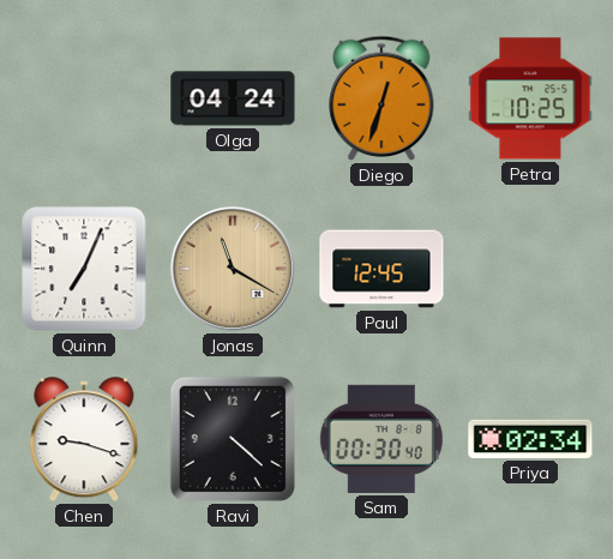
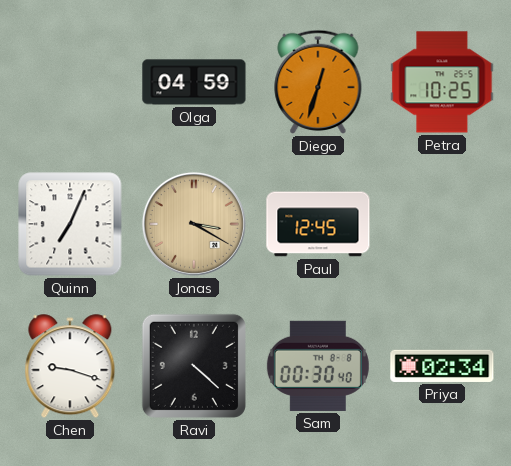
Olga: 04:24 -> 04:59 (194, 82)
Jonas: 11:20 -> 3:20 (194, 224)
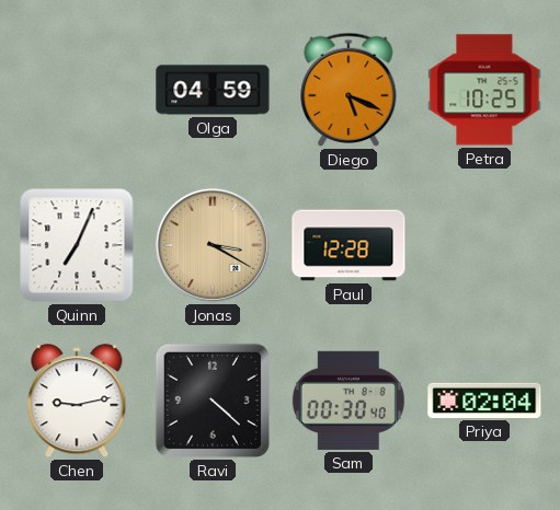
Diego: 12:33 -> 5:19 (348, 90)
Paul: 12:45 -> 12:28 (348, 245)
Chen: 9:18 -> 9:13 (77, 402)
Priya: 02:34 -> 02:04 (484, 401)
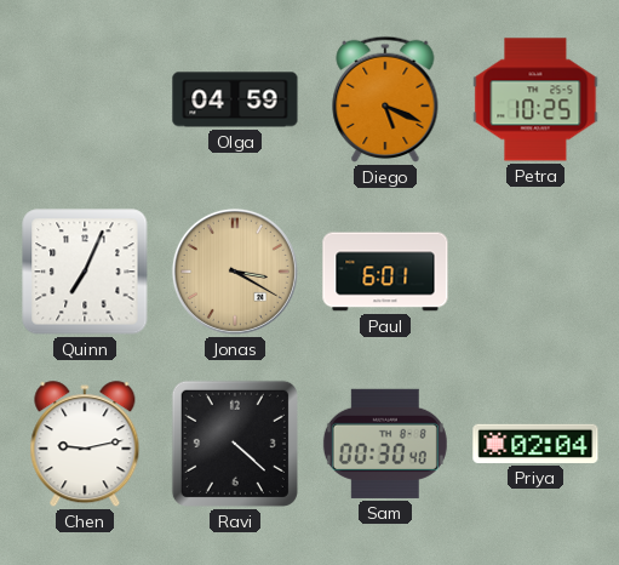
Paul: 12:28 -> 6:01 (385, 272)
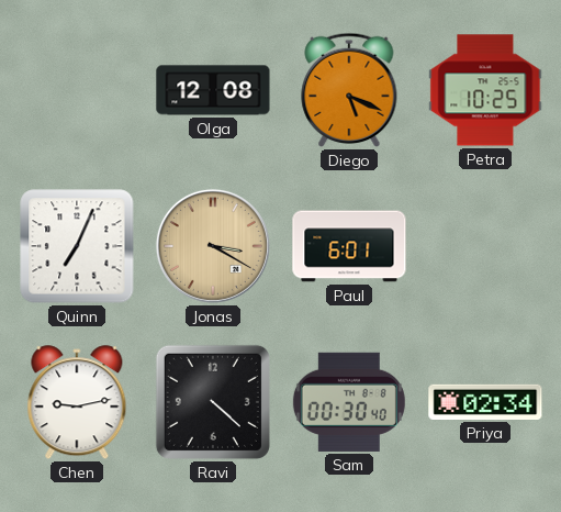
Olga: 04:59 -> 12:08 (213, 90)
Priya: 02:04 -> 02:34 (485, 402)
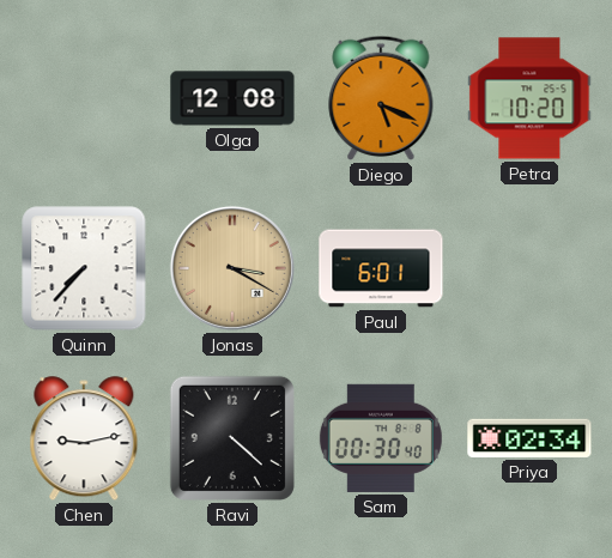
Petra: 10:25 -> 10:20 (529, 98)
Quinn: 7:04 -> 7:37 (84, 268)
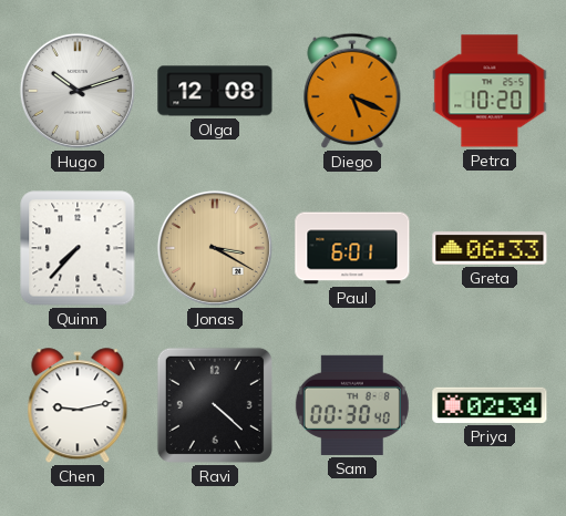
Hugo: none -> 10:12 (78, 91)
Greta: none -> 06:33 (490, 248)
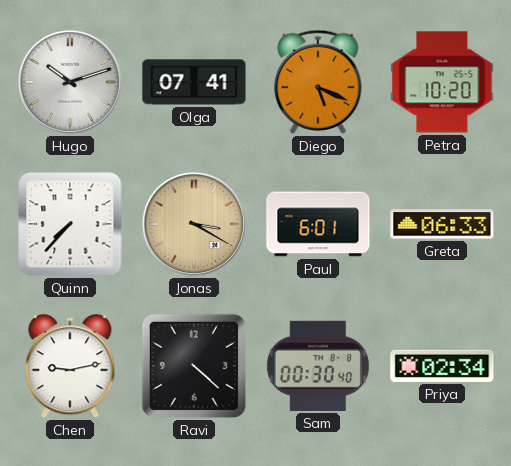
Olga: 12:08 -> 07:41 (194, 82)
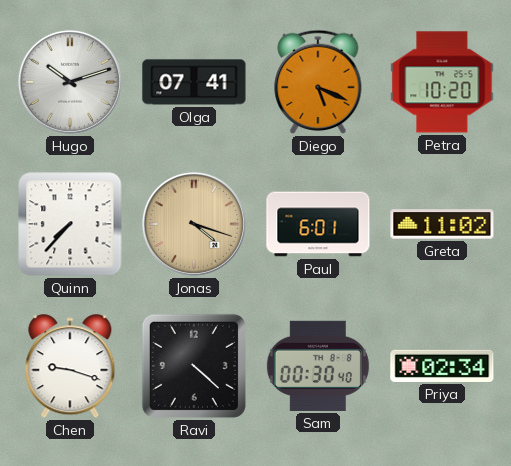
Jonas: 3:20 -> 4:18 (194, 224)
Greta: 06:33 -> 11:02 (442, 224)
Chen: 9:13 -> 9:18 (70, 367)
